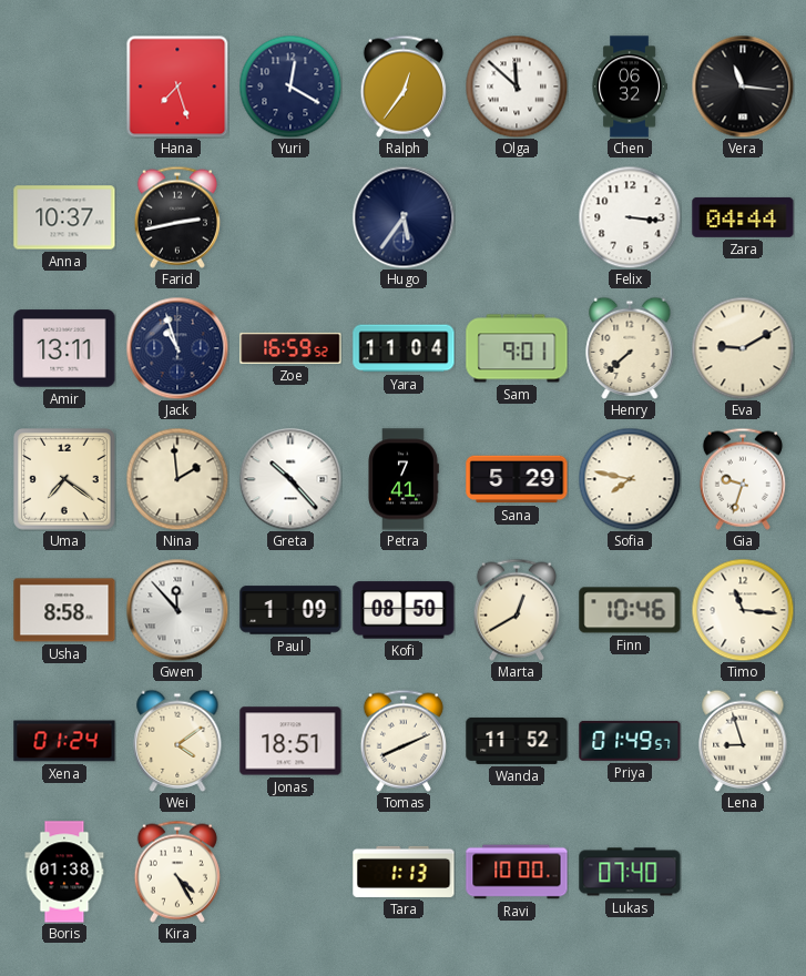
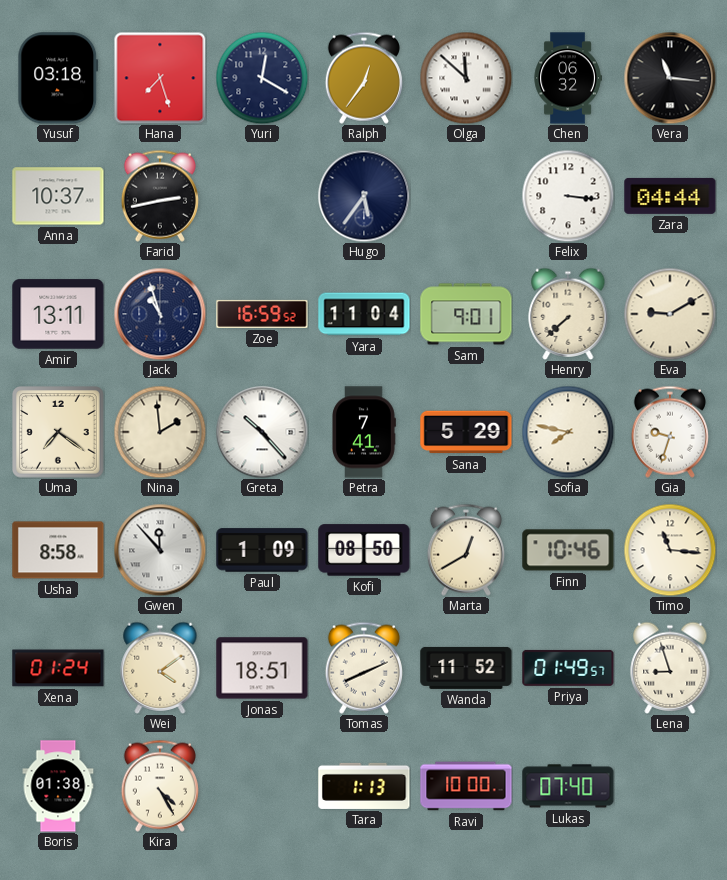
Yusuf: none -> 03:18 (58, 78)
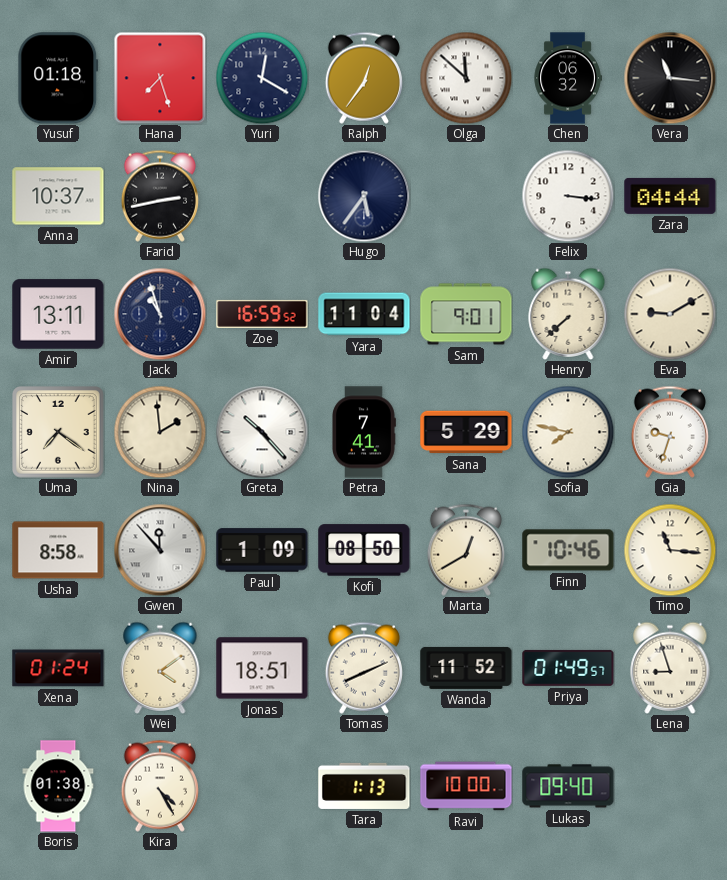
Yusuf: 03:18 -> 01:18 (58, 78)
Lukas: 07:40 -> 09:40 (568, 786)
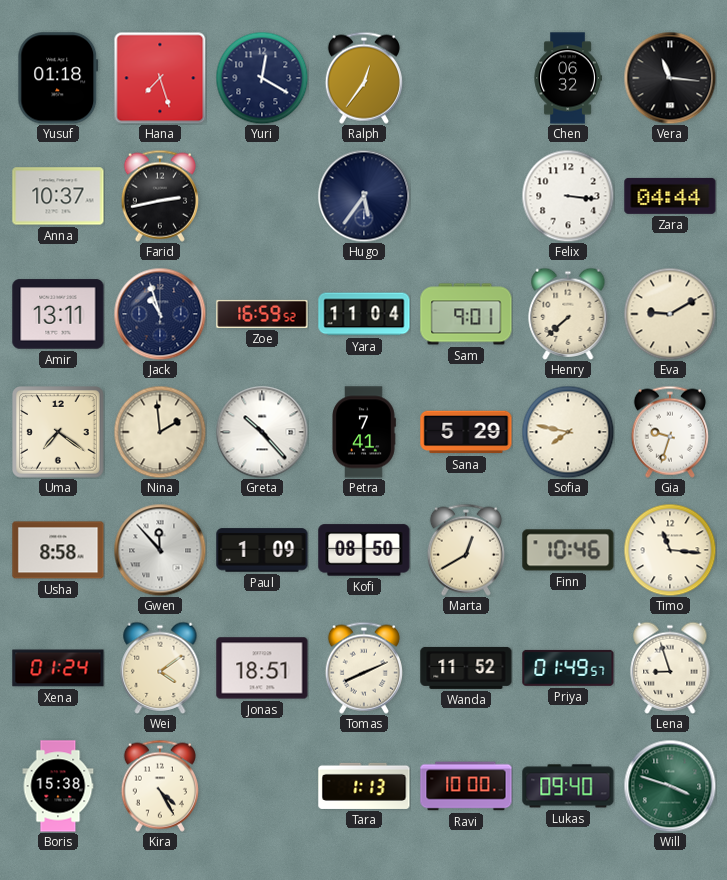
Olga: 11:52 -> none (466, 78)
Boris: 01:38 -> 15:38 (58, 786)
Will: none -> 3:48 (670, 786)
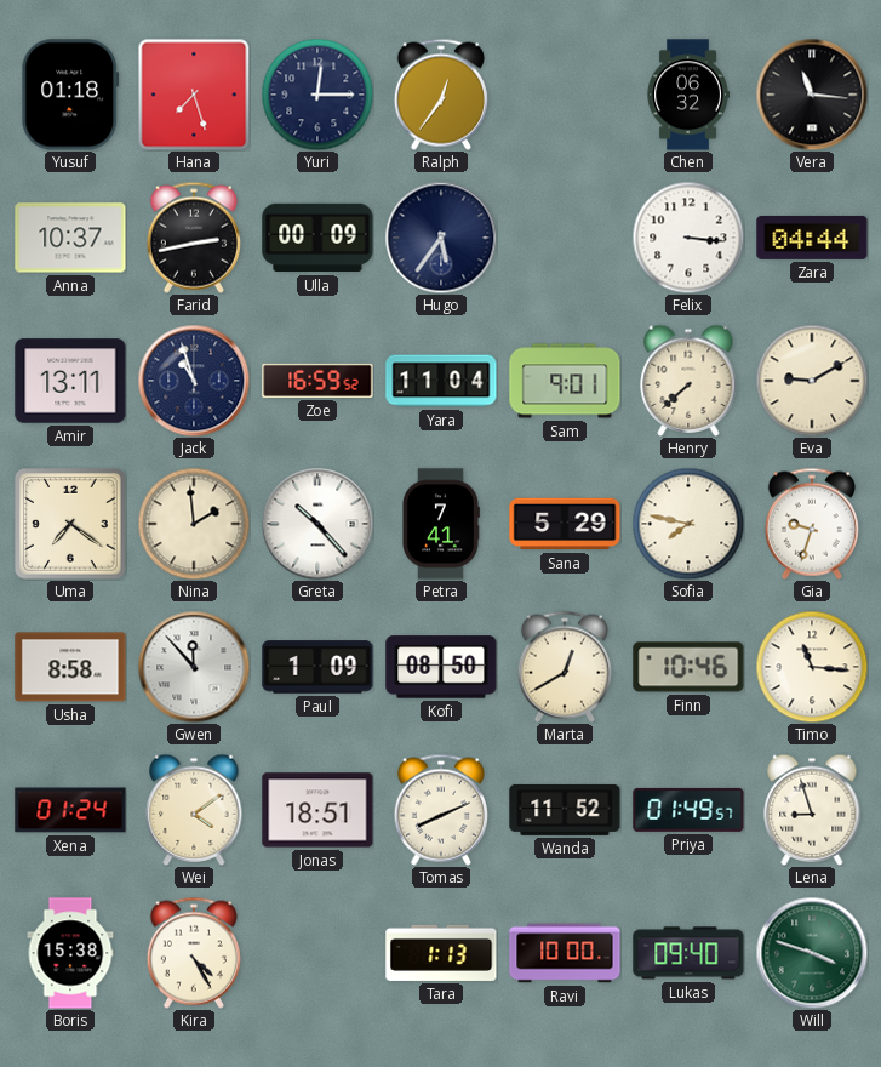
Yuri: 12:20 -> 12:15 (317, 95)
Ulla: none -> 00:09 (317, 238)
